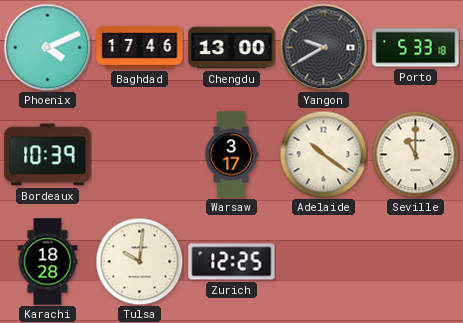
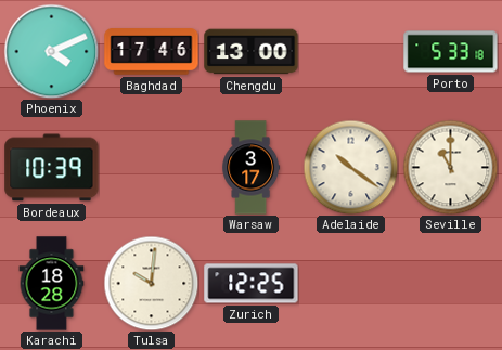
Yangon: 9:40 -> none (323, 47)
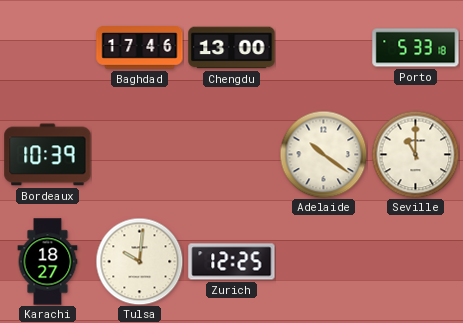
Phoenix: 4:11 -> none (51, 51)
Warsaw: 3:17 -> none (252, 168)
Karachi: 18:28 -> 18:27 (48, 262)
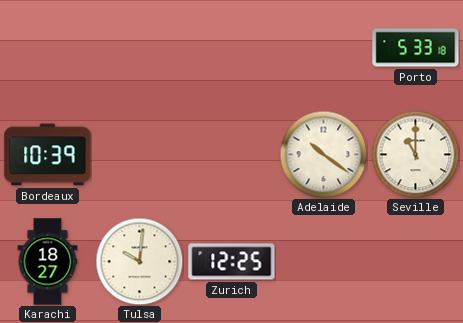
Baghdad: 17:46 -> none (140, 48)
Chengdu: 13:00 -> none (232, 48)
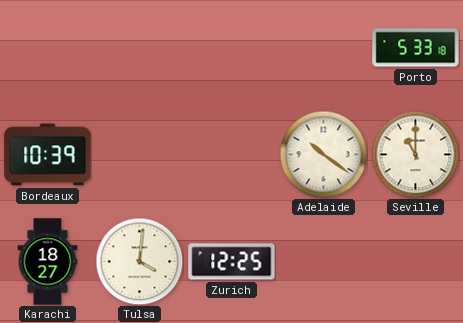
Tulsa: 10:01 -> 4:01 (139, 261)
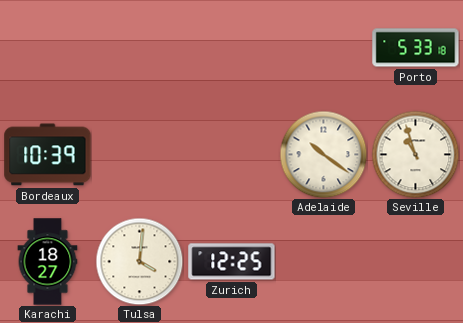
Seville: 11:00 -> 10:57 (415, 154)
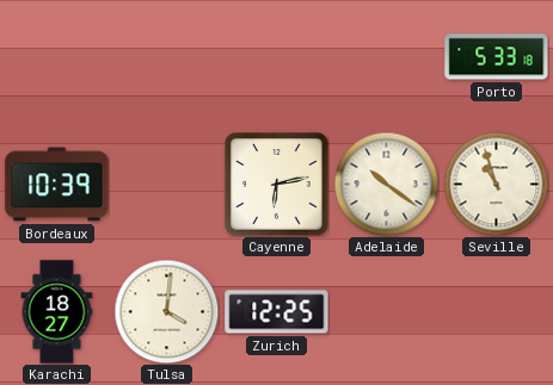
Cayenne: none -> 6:13 (277, 185)
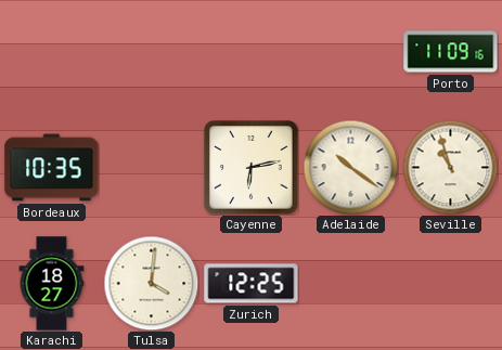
Porto: 5:33 -> 11:09 (451, 52)
Bordeaux: 10:39 -> 10:35 (52, 168)
